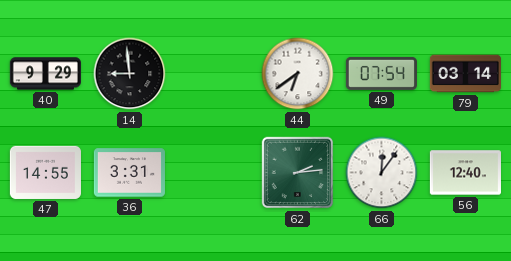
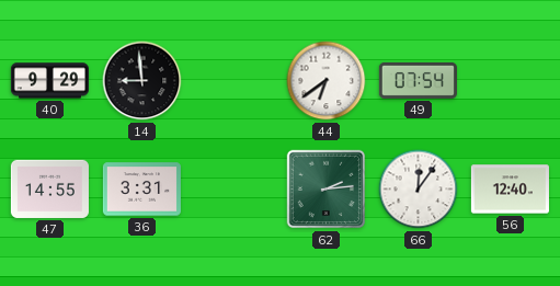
79: 03:14 -> none (465, 74)
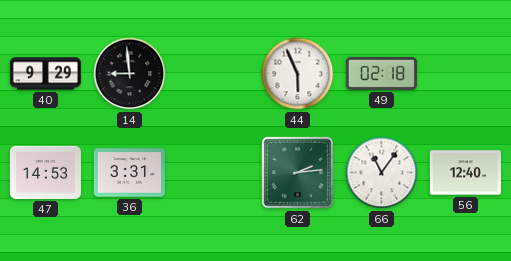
44: 6:39 -> 5:56 (298, 74)
49: 07:54 -> 02:18 (381, 73)
47: 14:55 -> 14:53 (45, 172)
66: 12:06 -> 11:06 (382, 173)
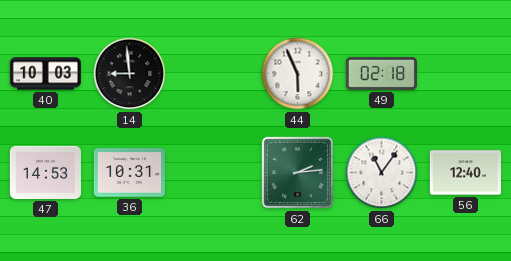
40: 9:29 -> 10:03 (45, 74)
36: 3:31 -> 10:31 (129, 173)
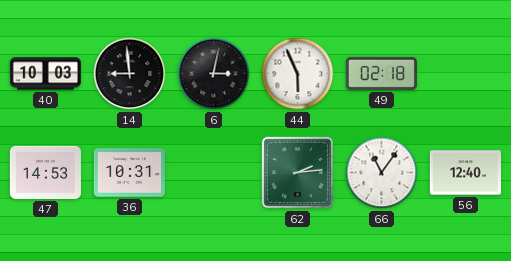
6: none -> 3:02 (214, 74)
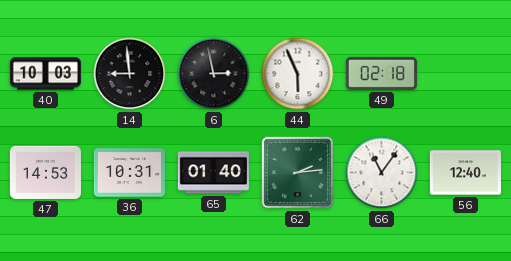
6: 3:02 -> 2:58 (214, 74)
65: none -> 01:40 (213, 173)
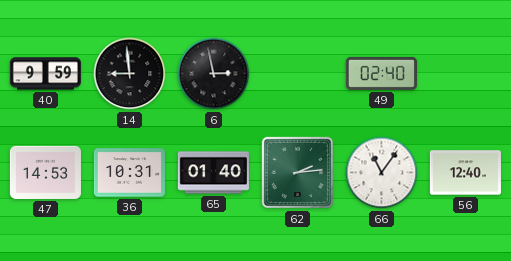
40: 10:03 -> 9:59 (45, 74)
44: 5:56 -> none (298, 74)
49: 02:18 -> 02:40 (381, 73)
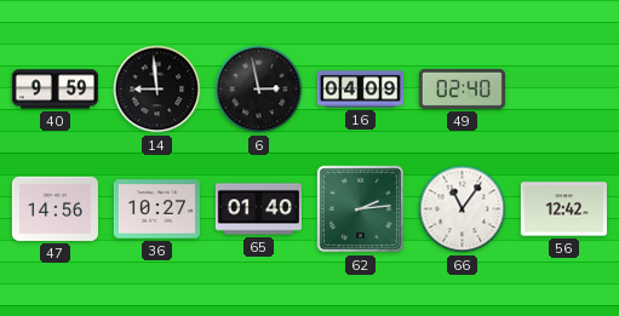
16: none -> 04:09 (360, 90)
47: 14:53 -> 14:56 (55, 208)
36: 10:31 -> 10:27 (156, 209)
56: 12:40 -> 12:42 (563, 209)
